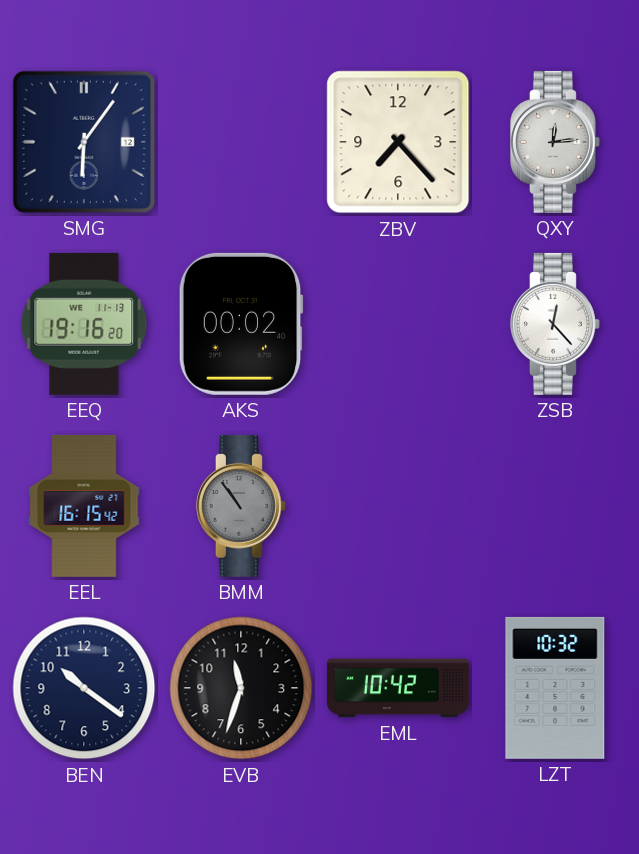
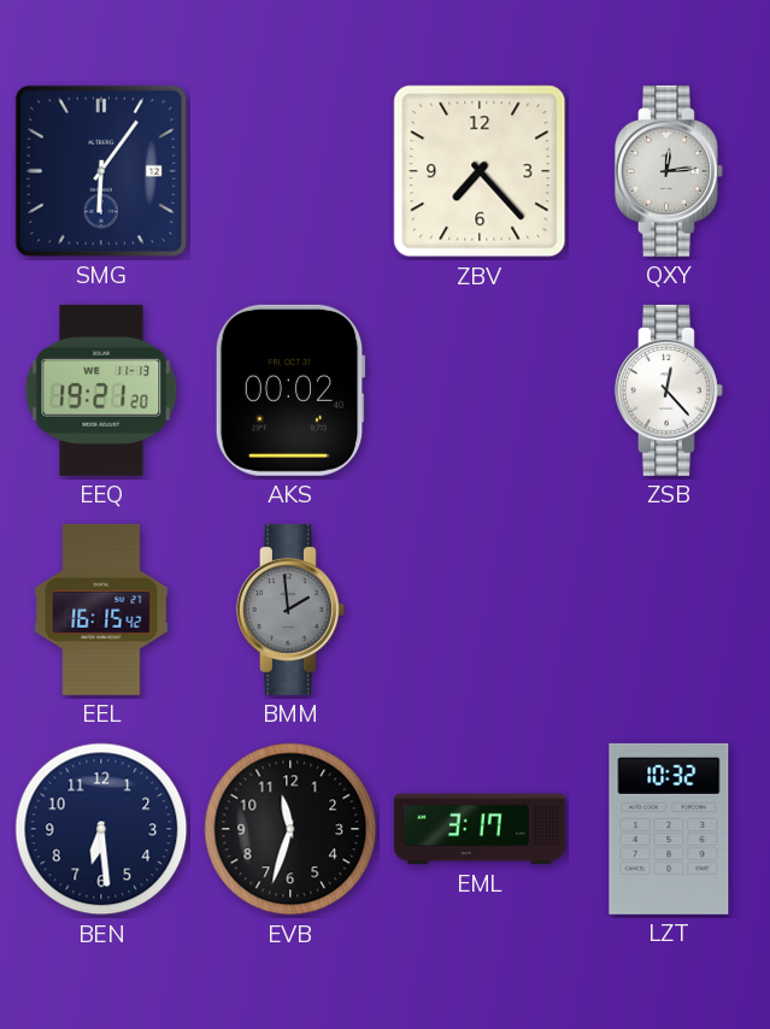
EEQ: 19:16 -> 19:21 (101, 390)
BMM: 10:54 -> 1:59 (290, 610)
BEN: 10:21 -> 6:29 (101, 829)
EML: 10:42 -> 3:17 (480, 829)
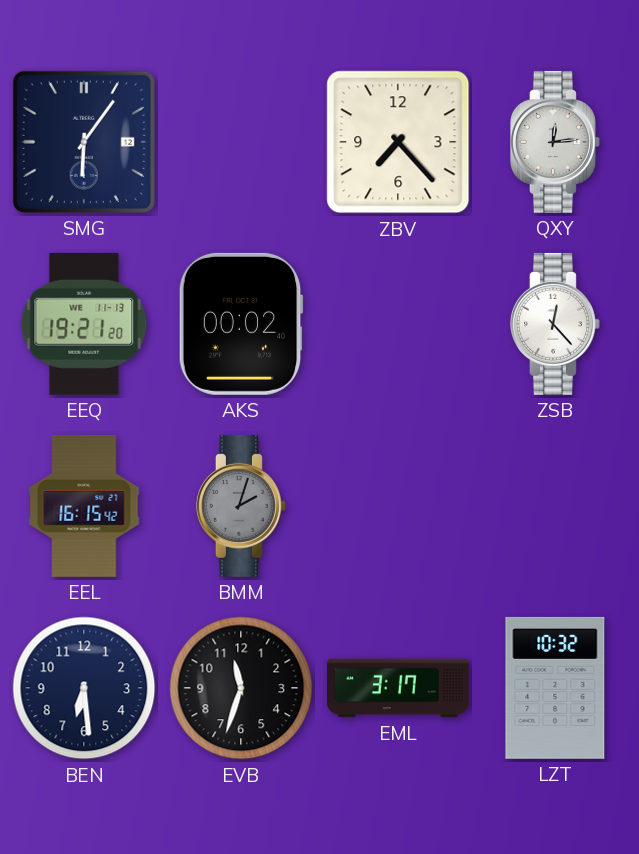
BMM: 1:59 -> 2:03 (241, 506)
